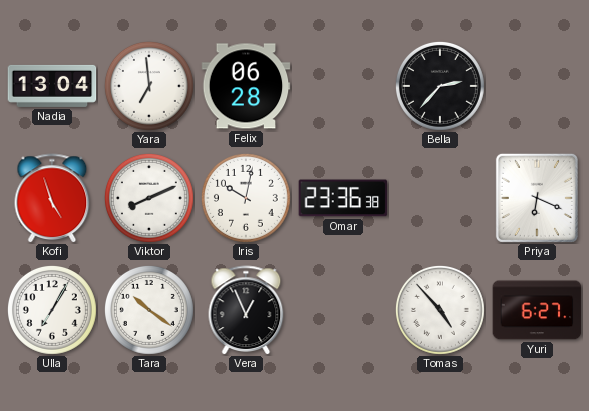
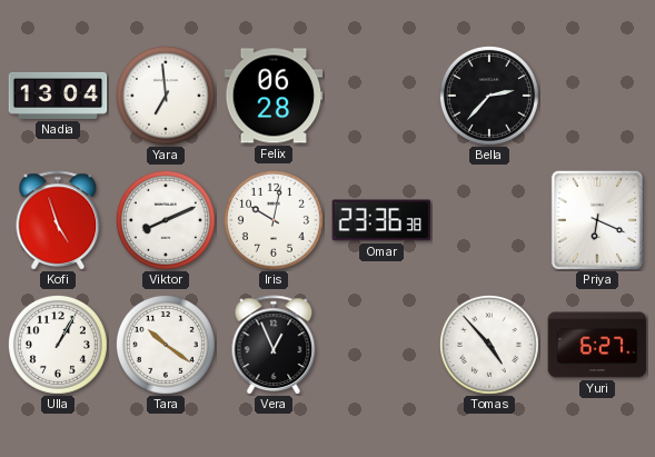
Ulla: 7:05 -> 1:05 (58, 345)
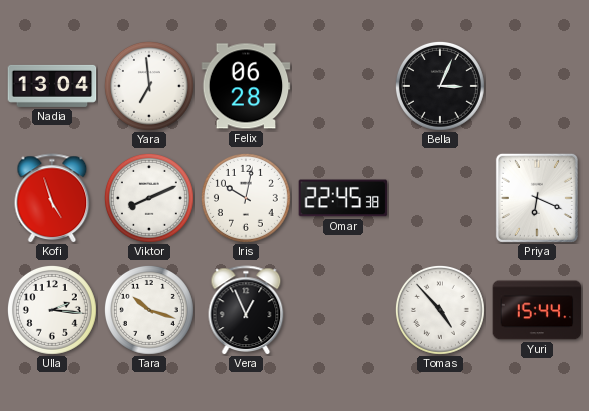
Bella: 2:37 -> 3:04 (440, 86)
Omar: 23:36 -> 22:45 (343, 198)
Ulla: 1:05 -> 2:16 (52, 310)
Tara: 10:21 -> 10:18 (149, 310)
Yuri: 6:27 -> 15:44 (537, 310)
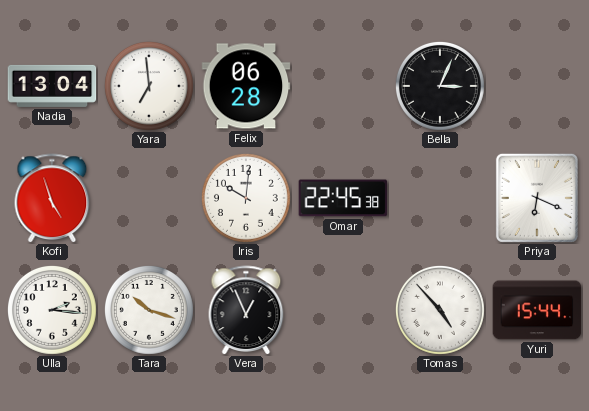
Viktor: 8:11 -> none (149, 198)
Iris: 10:02 -> 10:01 (246, 198)
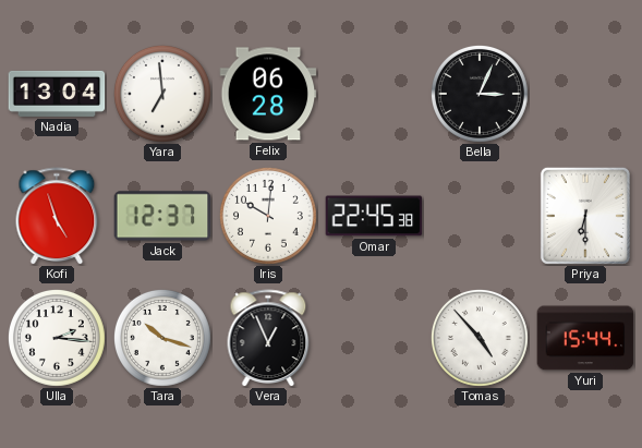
Jack: none -> 12:37 (162, 216)
Priya: 6:19 -> 6:30 (585, 216)
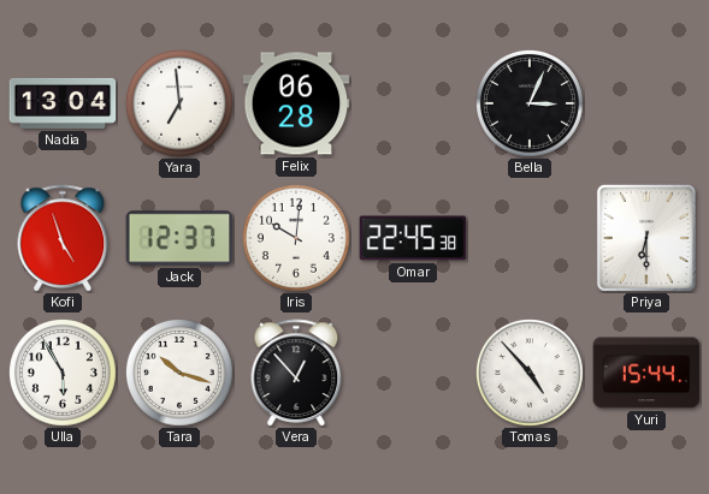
Ulla: 2:16 -> 5:55 (63, 373)
Vera: 12:56 -> 12:53 (296, 373)
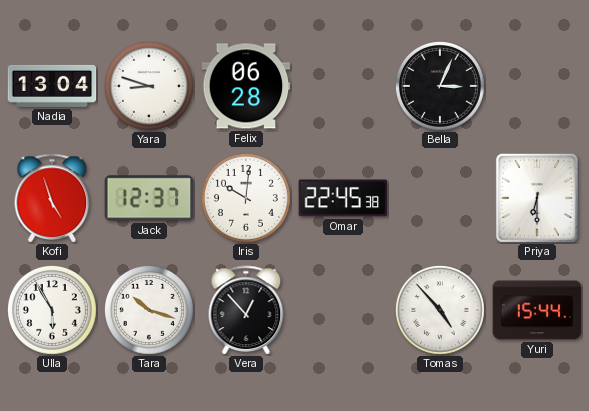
Yara: 6:59 -> 8:48 (149, 86)
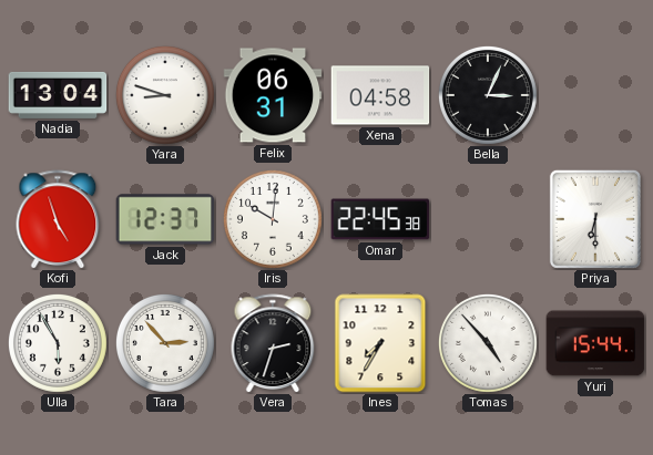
Felix: 06:28 -> 06:31 (273, 95)
Xena: none -> 04:58 (380, 95)
Tara: 10:18 -> 2:53 (165, 343)
Vera: 12:53 -> 2:33 (273, 343)
Ines: none -> 7:35 (380, 343)
